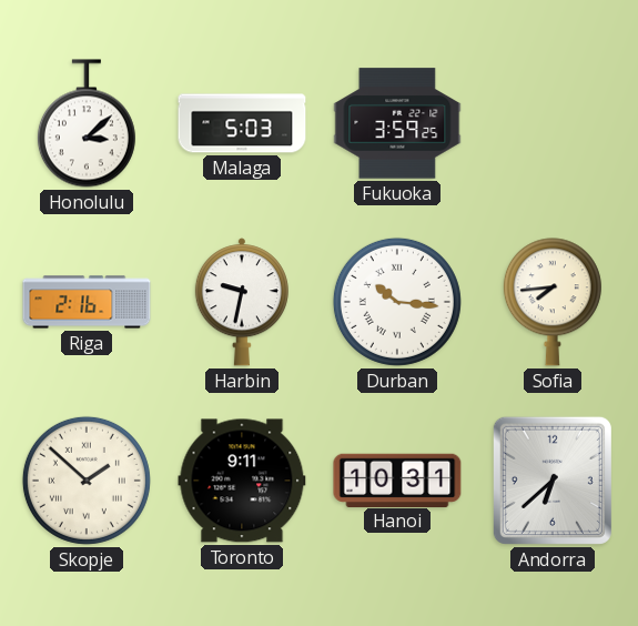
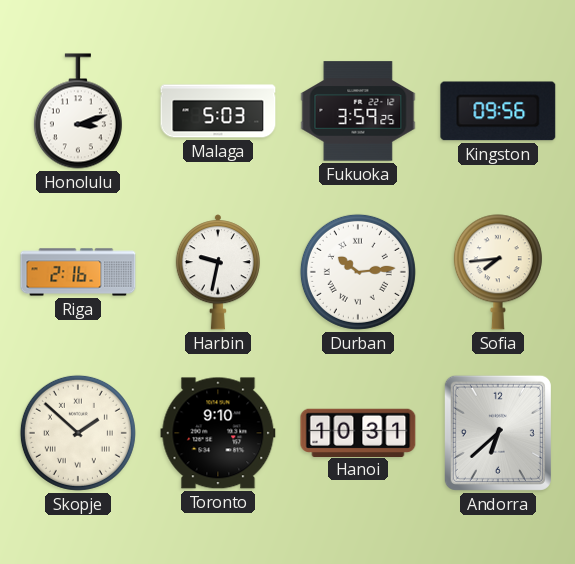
Honolulu: 3:08 -> 3:12 (78, 111)
Kingston: none -> 09:56 (498, 111)
Durban: 10:16 -> 10:14 (358, 272)
Toronto: 9:11 -> 9:10 (218, 433)
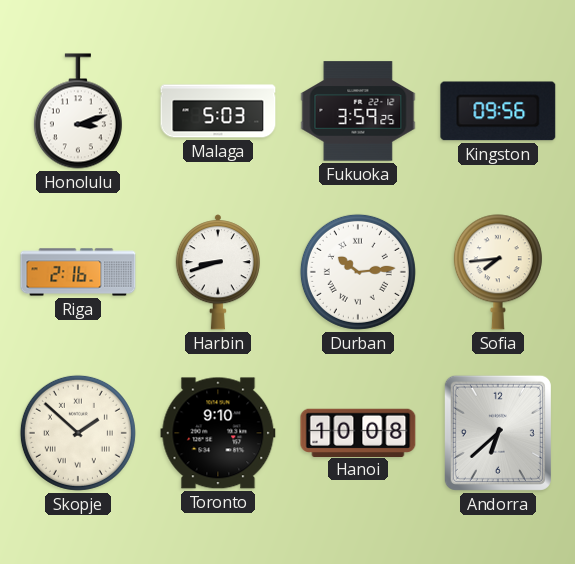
Harbin: 9:32 -> 8:42 (218, 272)
Hanoi: 10:31 -> 10:08 (358, 432)
